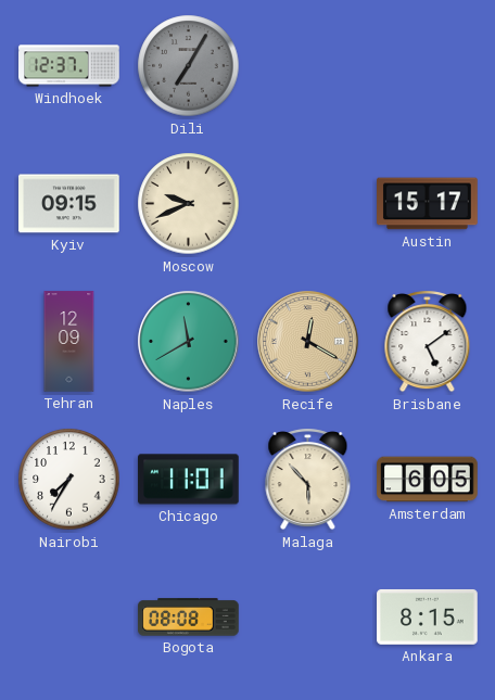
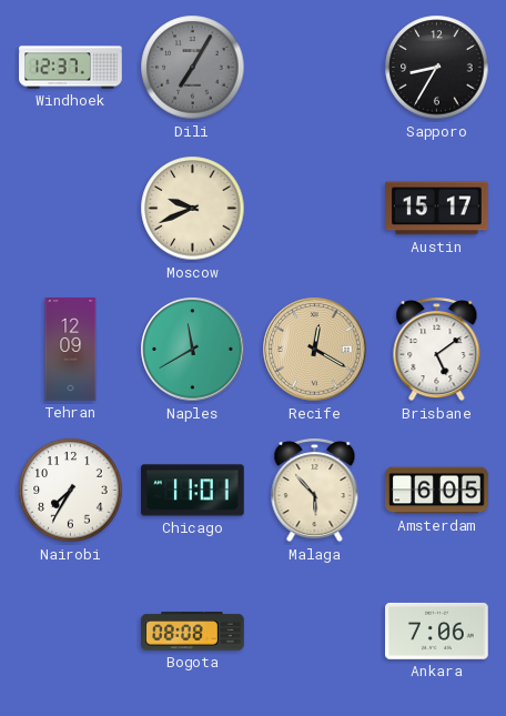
Sapporo: none -> 8:35 (437, 68)
Kyiv: 09:15 -> none (69, 204)
Ankara: 8:15 -> 7:06 (437, 631)
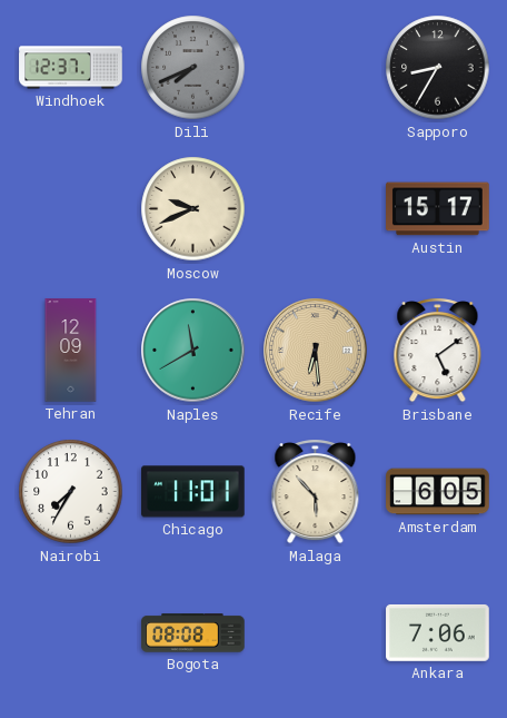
Dili: 7:05 -> 7:41 (193, 68)
Recife: 12:20 -> 6:29 (316, 351)
